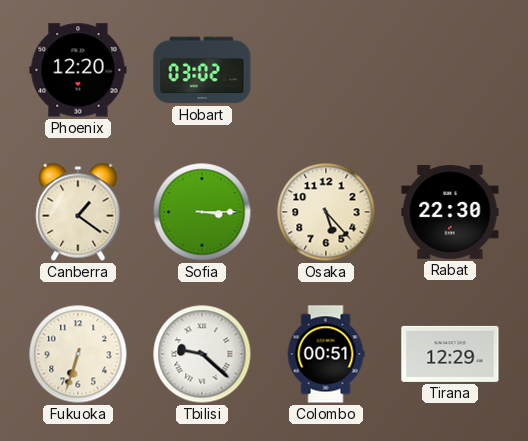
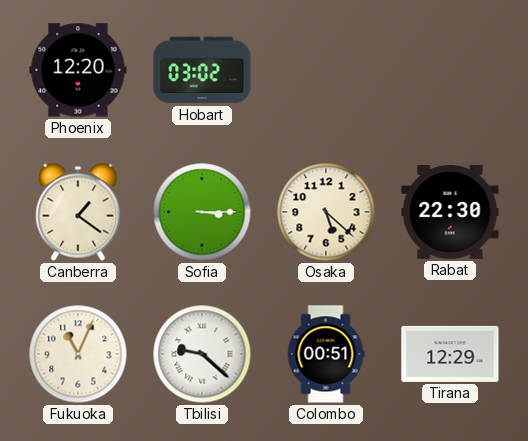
Osaka: 5:23 -> 5:22 (326, 212)
Fukuoka: 6:33 -> 11:04 (78, 354)
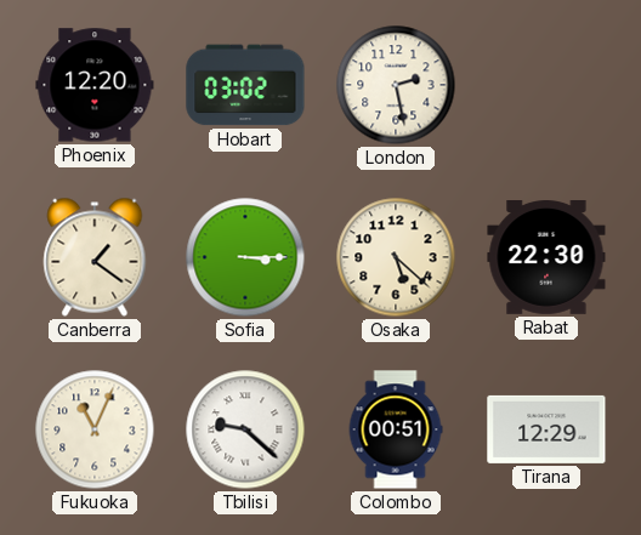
London: none -> 2:28 (396, 85)
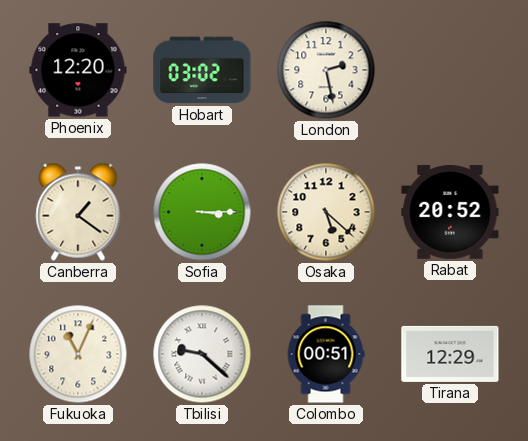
Rabat: 22:30 -> 20:52 (450, 213)
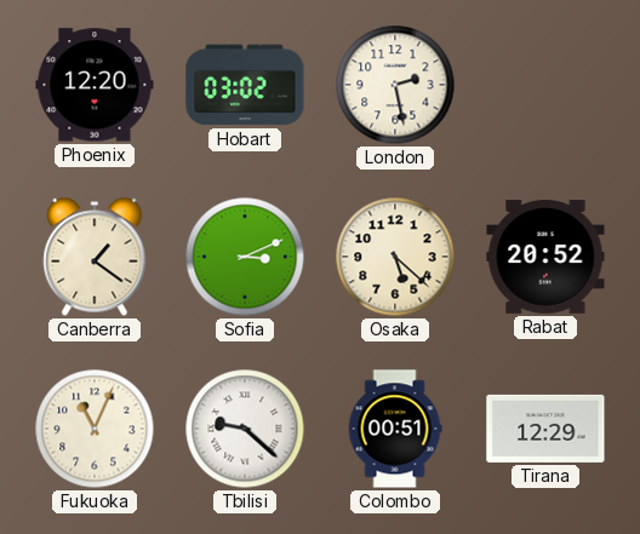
Sofia: 3:15 -> 3:11 (245, 257)
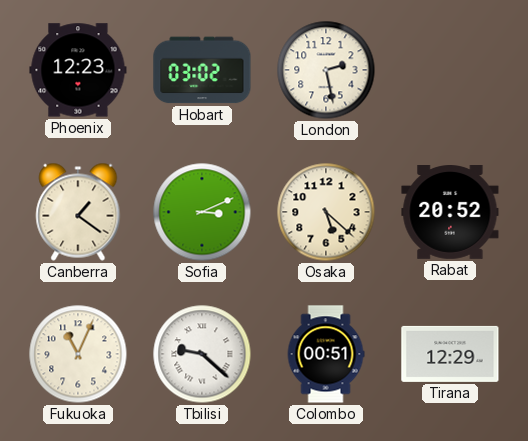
Phoenix: 12:20 -> 12:23 (78, 70)
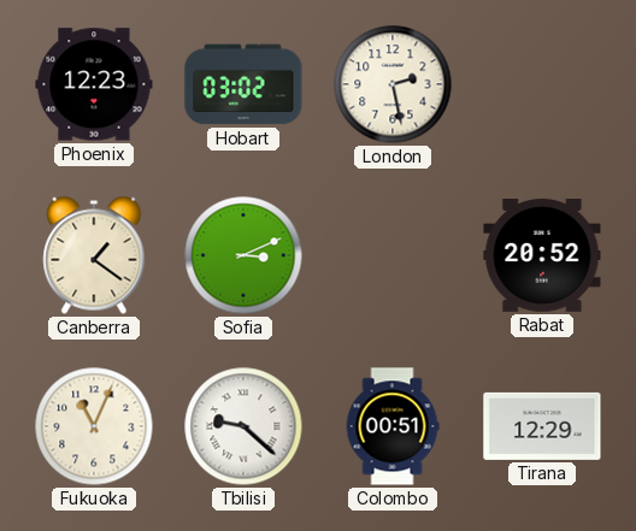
Osaka: 5:22 -> none (326, 212)
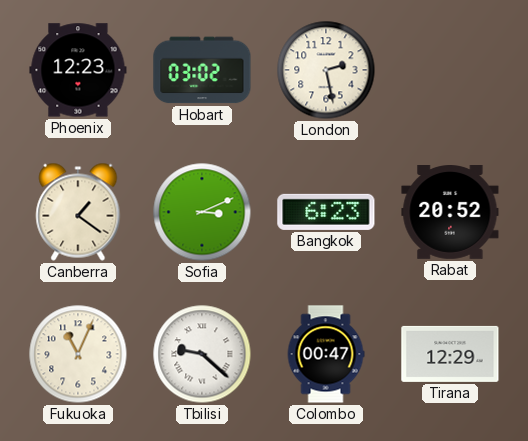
Bangkok: none -> 6:23 (326, 212)
Colombo: 00:51 -> 00:47 (326, 354)
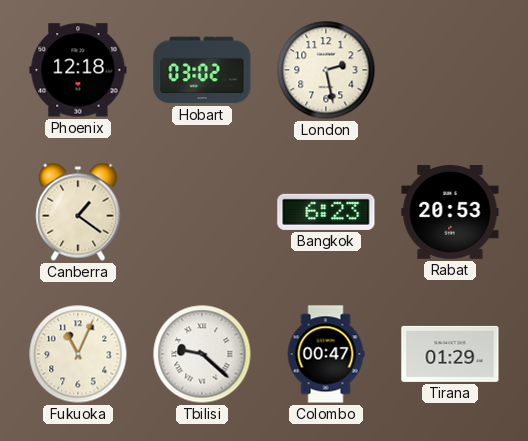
Phoenix: 12:23 -> 12:18 (78, 70)
Sofia: 3:11 -> none (202, 212)
Rabat: 20:52 -> 20:53 (450, 213)
Tirana: 12:29 -> 01:29 (450, 354)
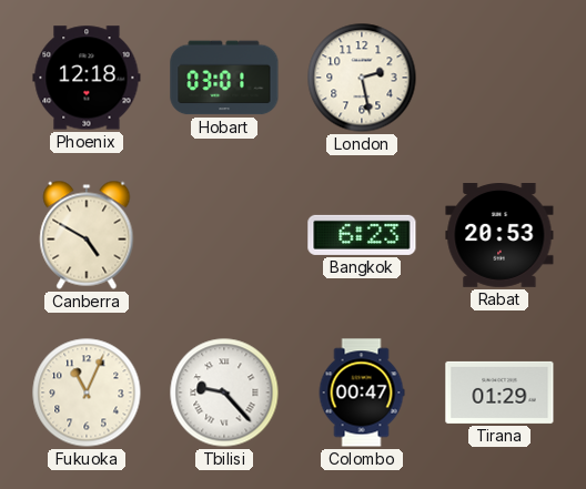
Hobart: 03:02 -> 03:01 (224, 78)
Canberra: 1:21 -> 4:50 (87, 235)
Tbilisi: 9:22 -> 9:23 (224, 393)
